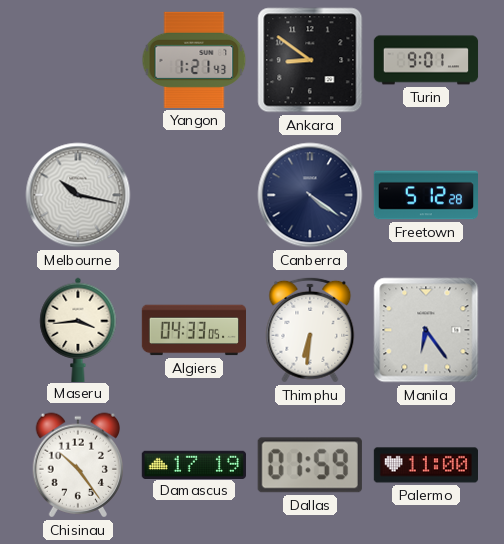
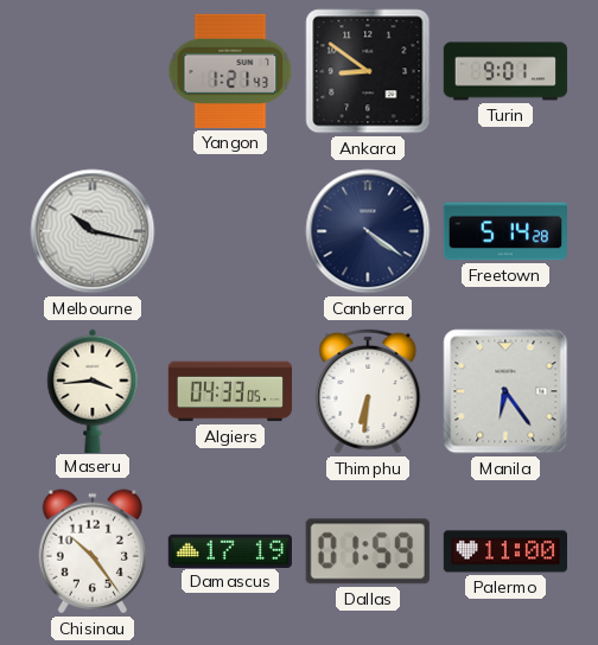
Freetown: 5:12 -> 5:14 (504, 231)
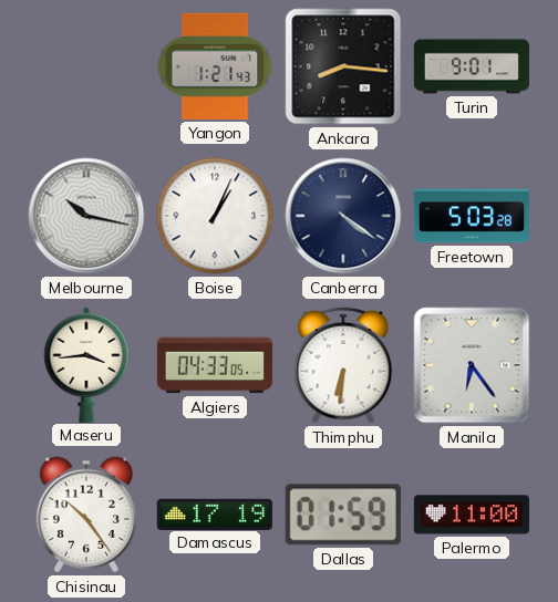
Ankara: 8:51 -> 8:16 (343, 66)
Boise: none -> 1:04 (215, 216)
Freetown: 5:14 -> 5:03 (471, 216)
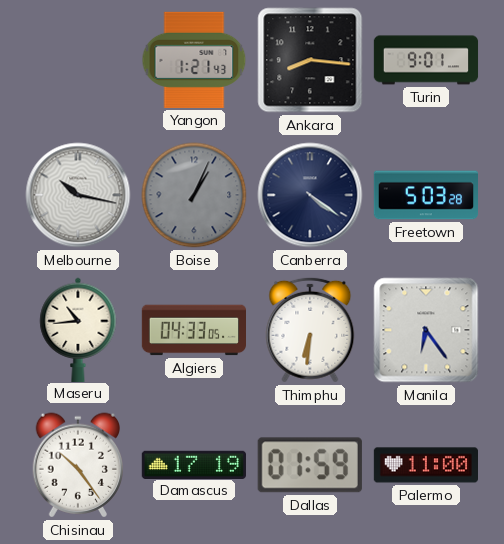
Boise dial: white -> grey (194, 195)
Maseru: 3:44 -> 10:44 (78, 329)
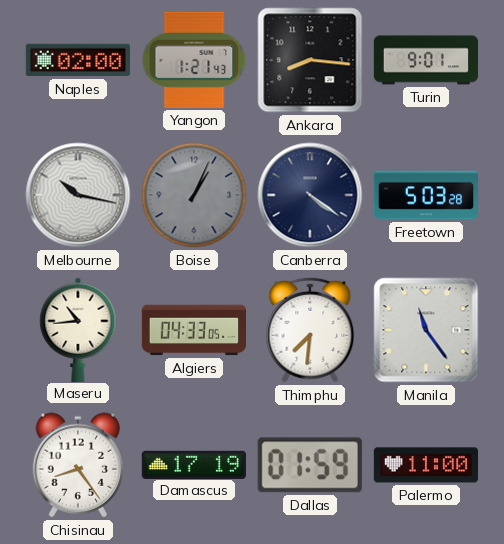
Naples: none -> 02:00 (77, 60)
Thimphu: 6:31 -> 7:31 (310, 330)
Manila: 6:24 -> 11:24 (426, 330)
Chisinau: 10:24 -> 8:24 (78, 465)
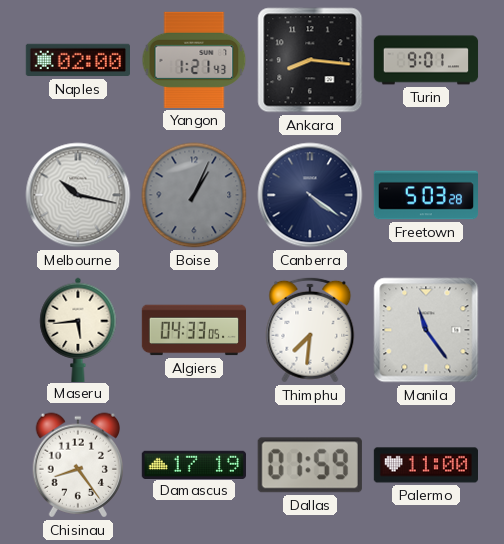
Maseru: 10:44 -> 5:44 (78, 329)
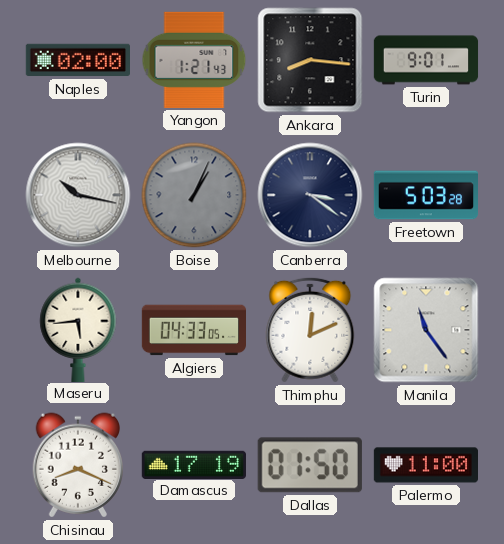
Canberra: 4:21 -> 3:21 (310, 195)
Thimphu: 7:31 -> 12:11 (310, 330)
Chisinau: 8:24 -> 8:19 (78, 465)
Dallas: 01:59 -> 01:50 (310, 465)
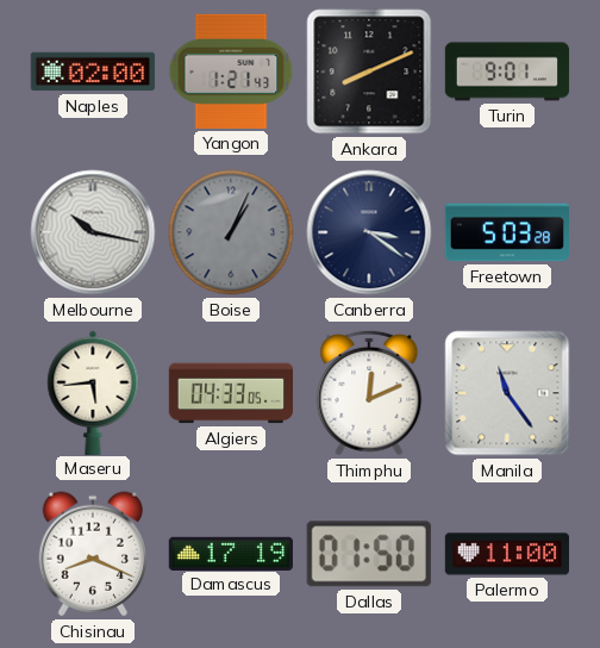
Ankara: 8:16 -> 8:11 (369, 71)
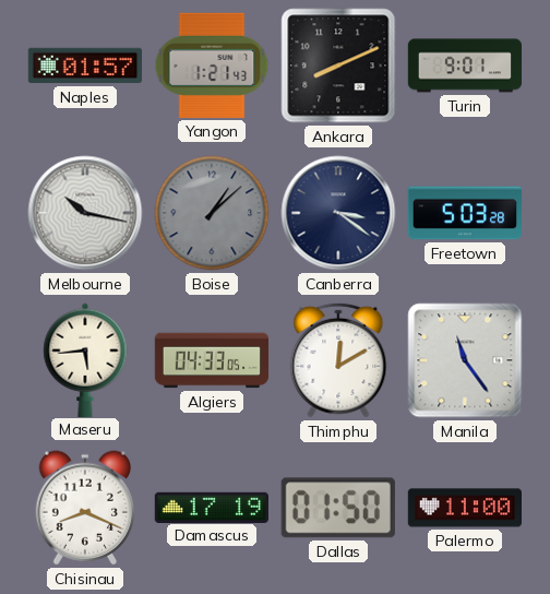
Naples: 02:00 -> 01:57 (84, 66)
Boise: 1:04 -> 1:08 (212, 213)
Thimphu: 12:11 -> 12:10 (338, 360)
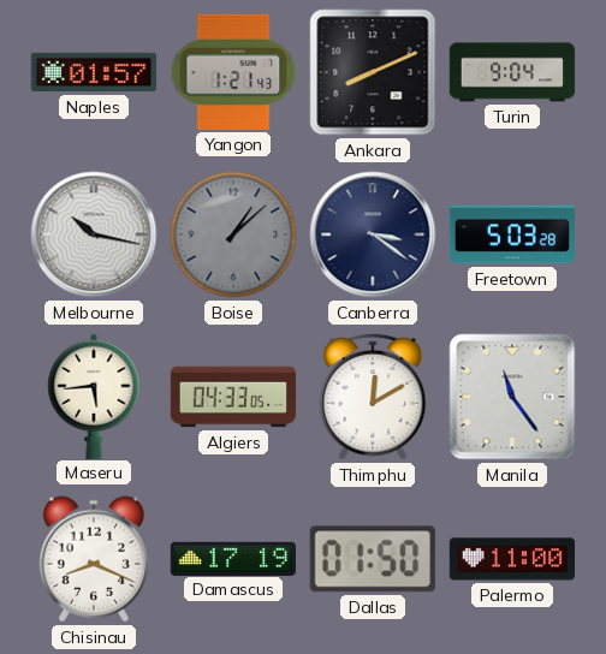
Turin: 9:01 -> 9:04 (512, 72)
